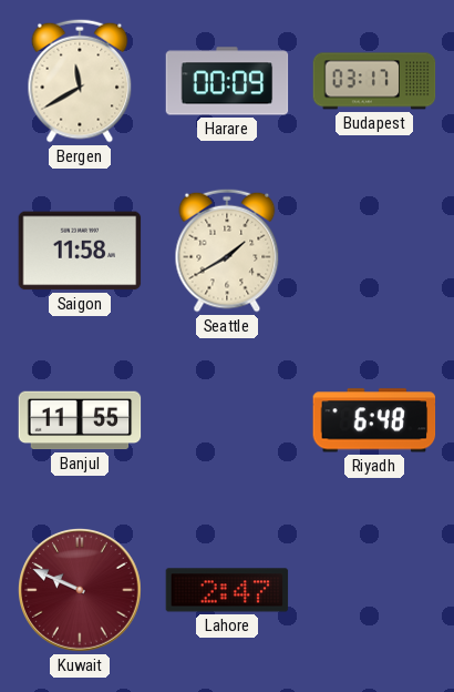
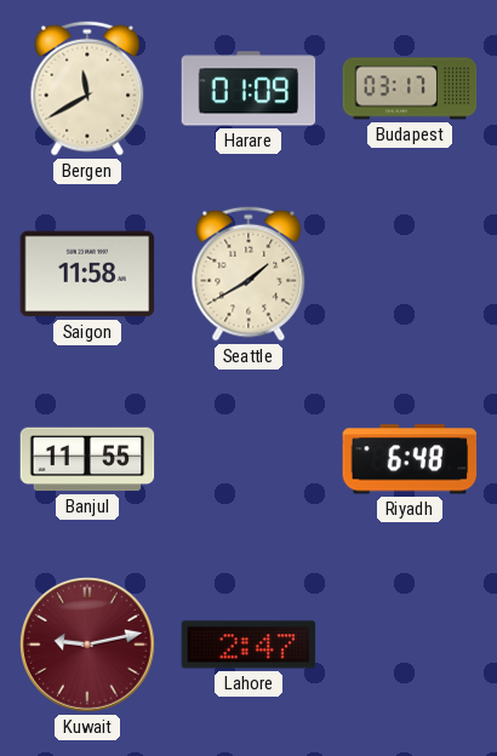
Harare: 00:09 -> 01:09 (248, 88)
Kuwait: 9:49 -> 9:13 (88, 646)
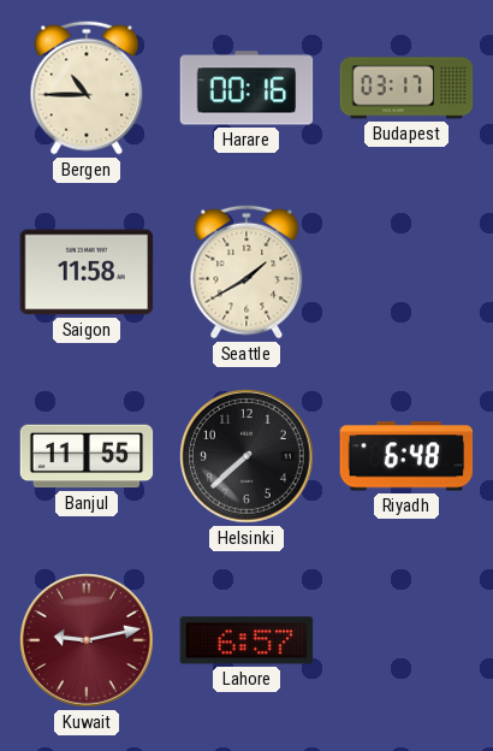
Bergen: 11:40 -> 10:45 (87, 88)
Harare: 01:09 -> 00:16 (246, 88)
Helsinki: none -> 7:38 (248, 457)
Lahore: 2:47 -> 6:57 (246, 640)
